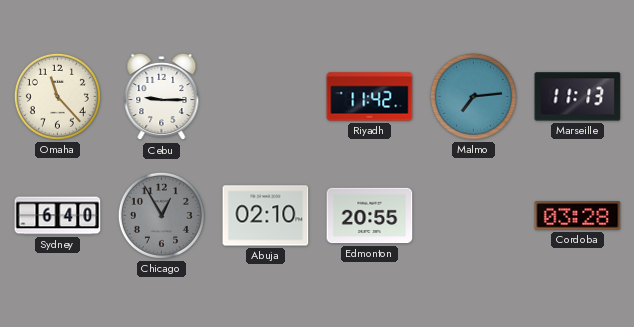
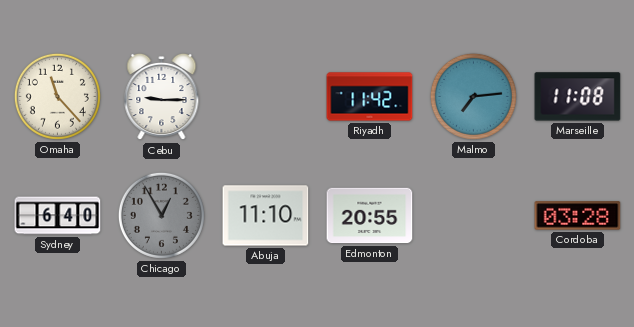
Marseille: 11:13 -> 11:08 (578, 97)
Abuja: 02:10 -> 11:10 (266, 216)
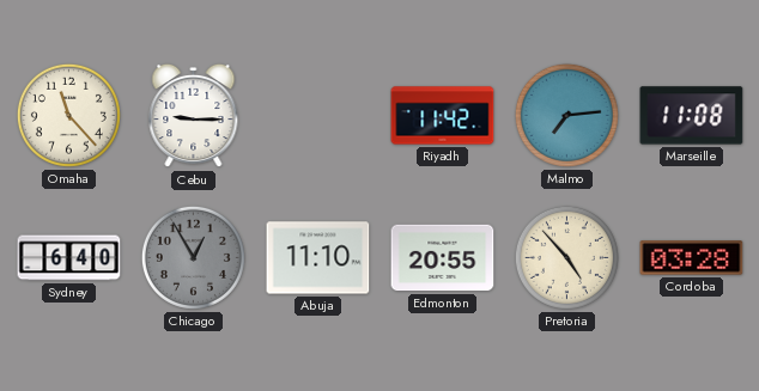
Pretoria: none -> 4:53 (566, 257)
